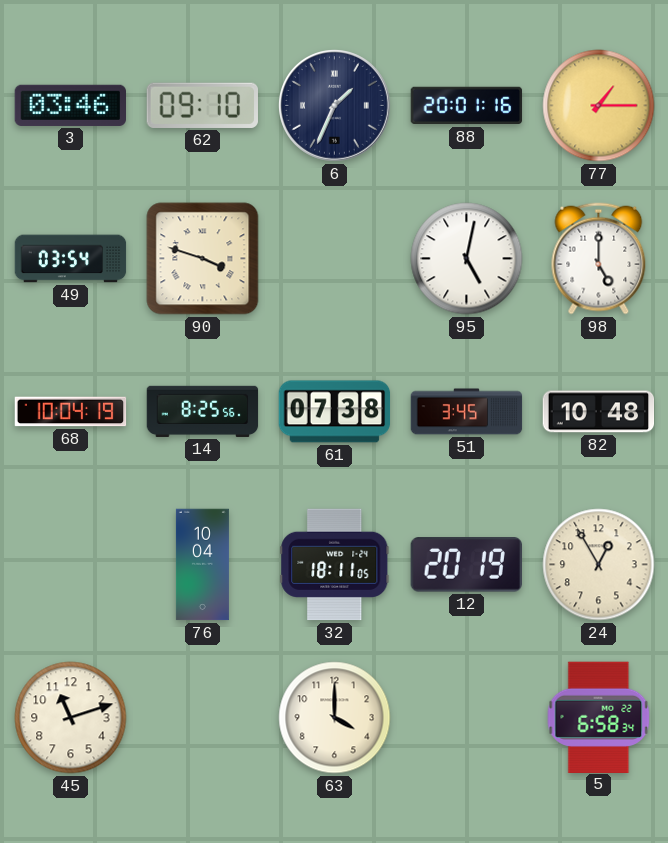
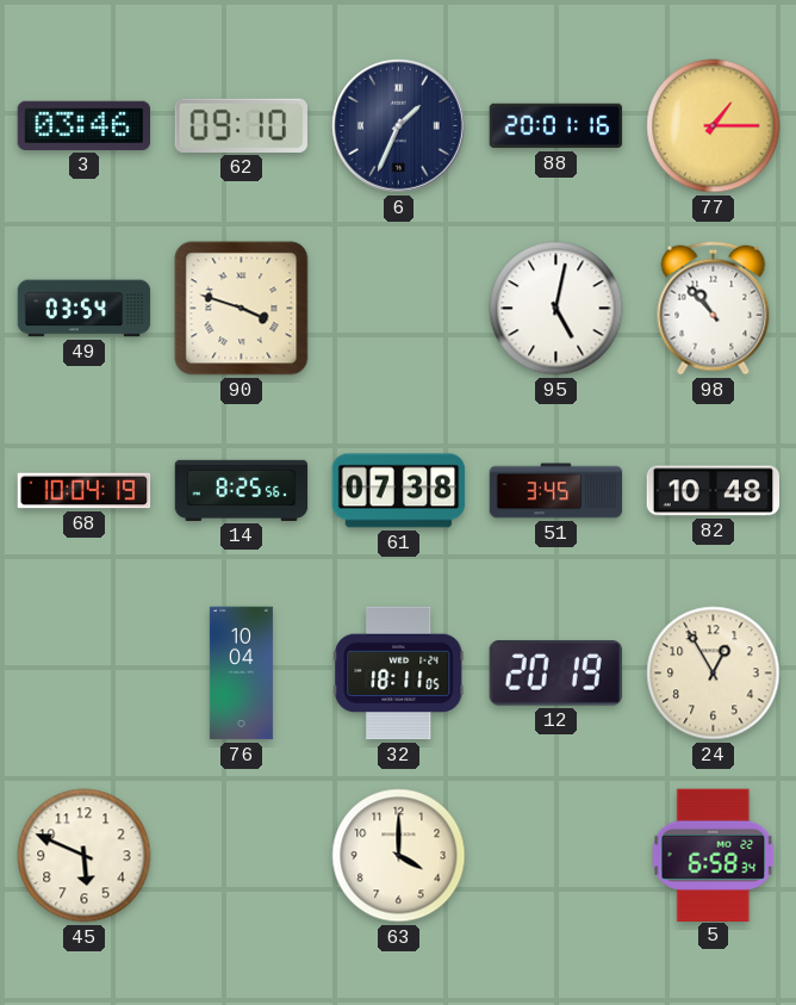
98: 5:00 -> 10:53 (714, 309)
45: 11:12 -> 5:49 (85, 856)
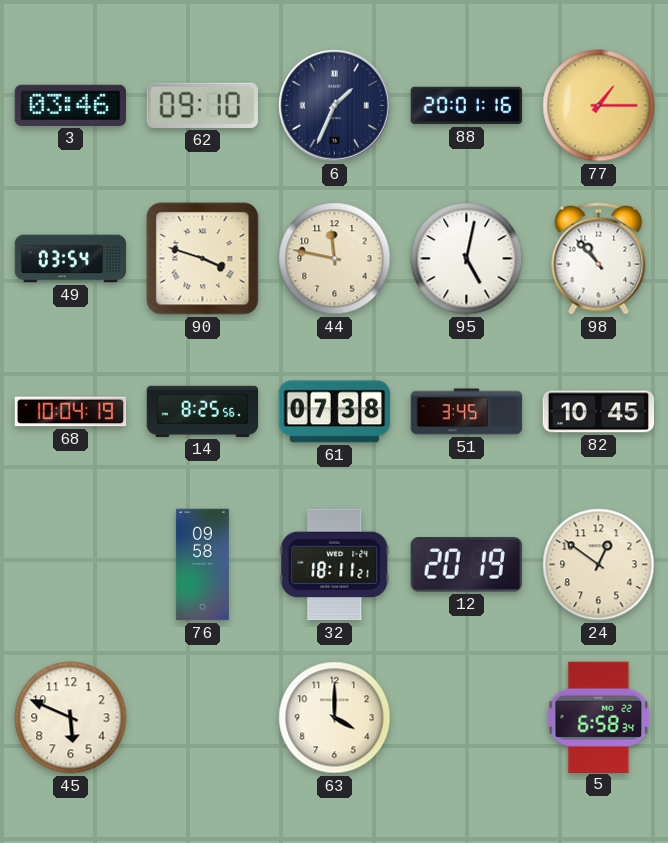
44: none -> 11:47 (335, 259)
82: 10:48 -> 10:45 (599, 412)
76: 10:04 -> 09:58 (202, 565)
32: 18:11:05 -> 18:11:21 (335, 565)
24: 12:55 -> 12:51 (599, 565)
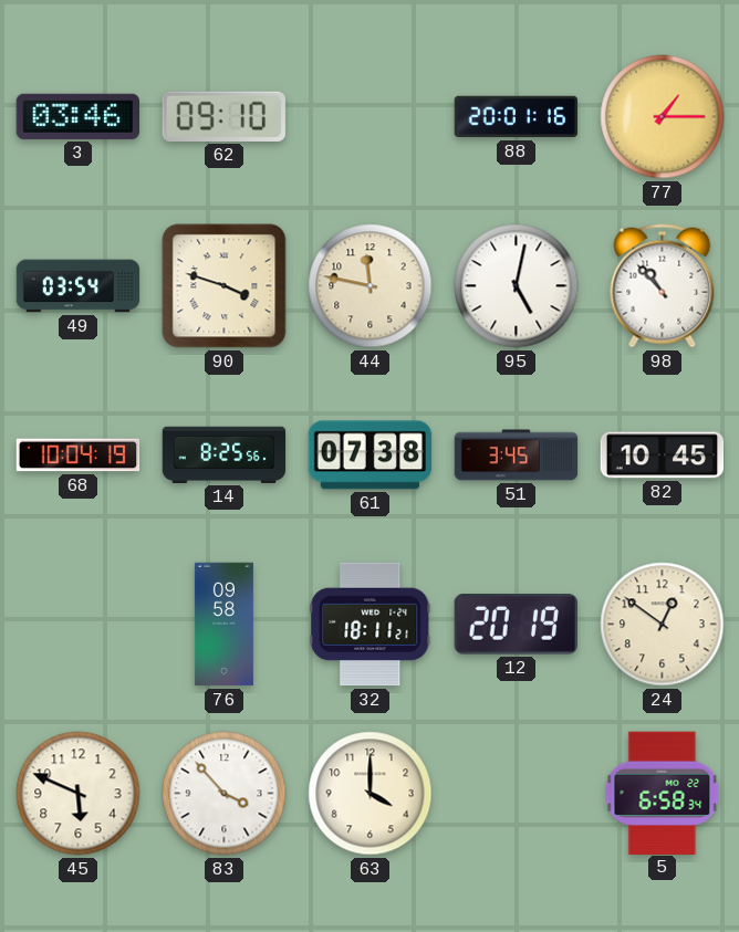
6: 1:34 -> none (335, 106)
83: none -> 3:53 (225, 794)
